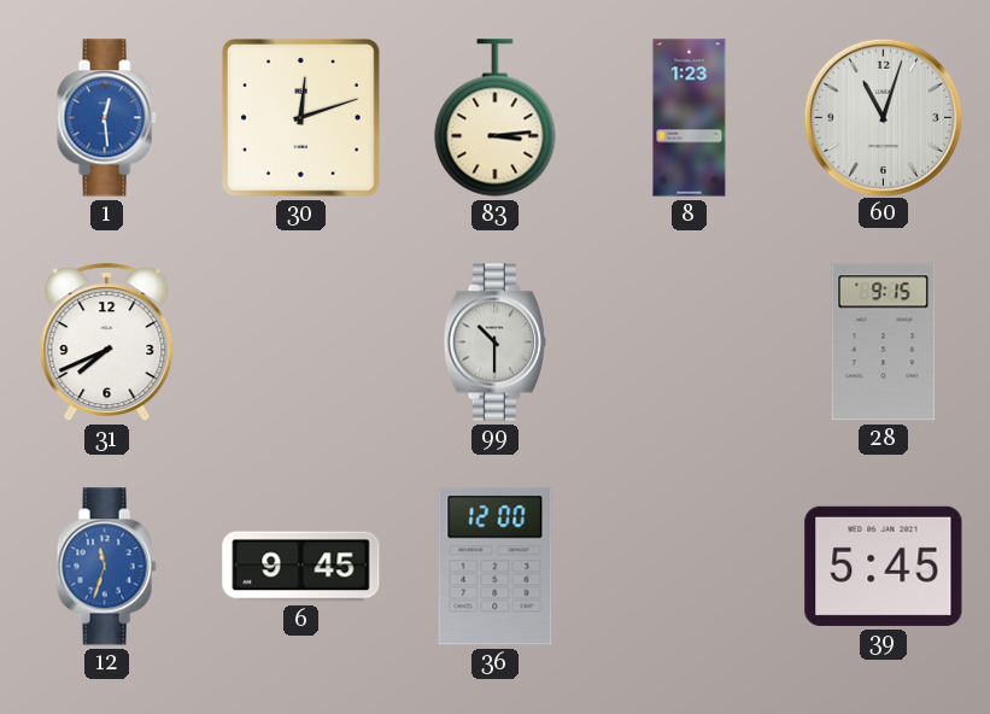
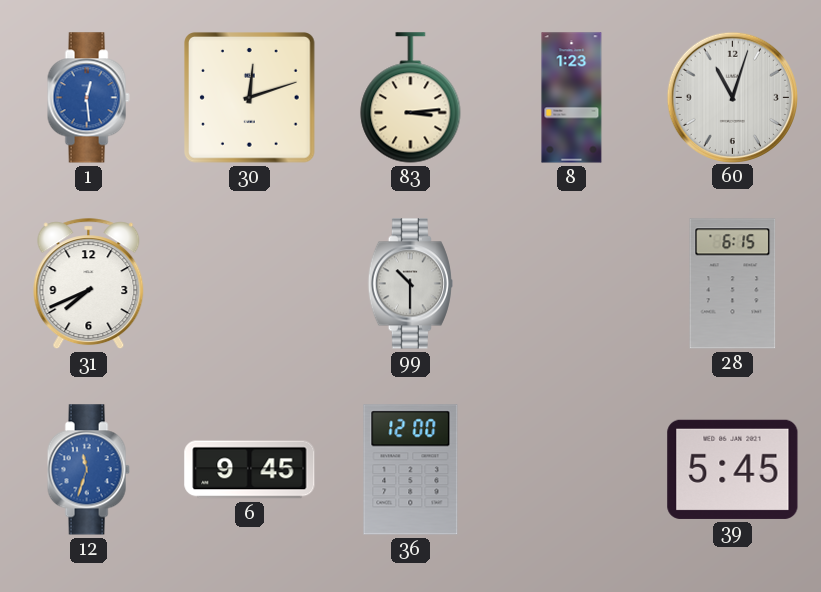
28: 9:15 -> 6:15 (733, 284)
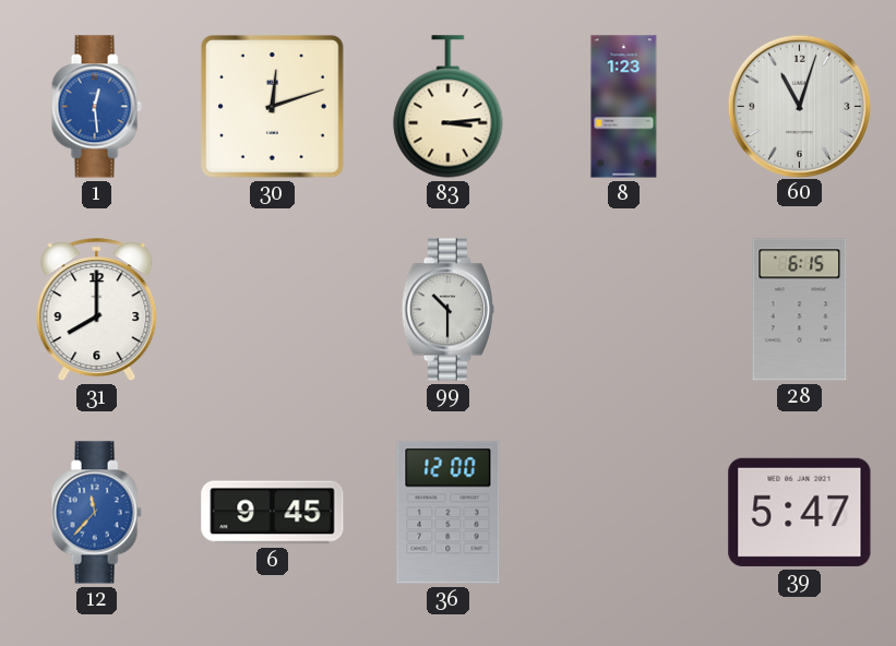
31: 7:41 -> 8:00 (97, 310)
12: 11:33 -> 11:37 (96, 513)
39: 5:45 -> 5:47 (800, 512)
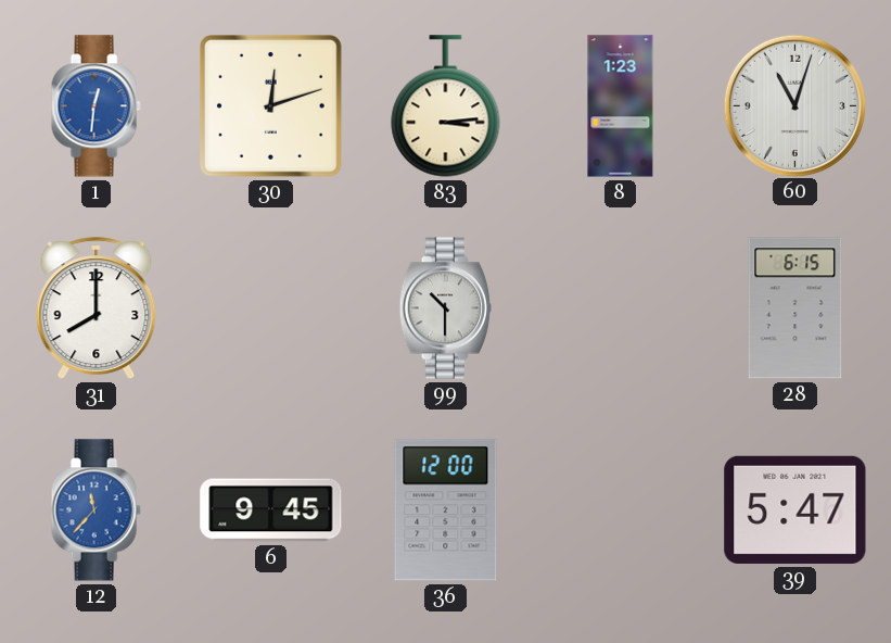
1: 12:29 -> 12:31 (96, 106)
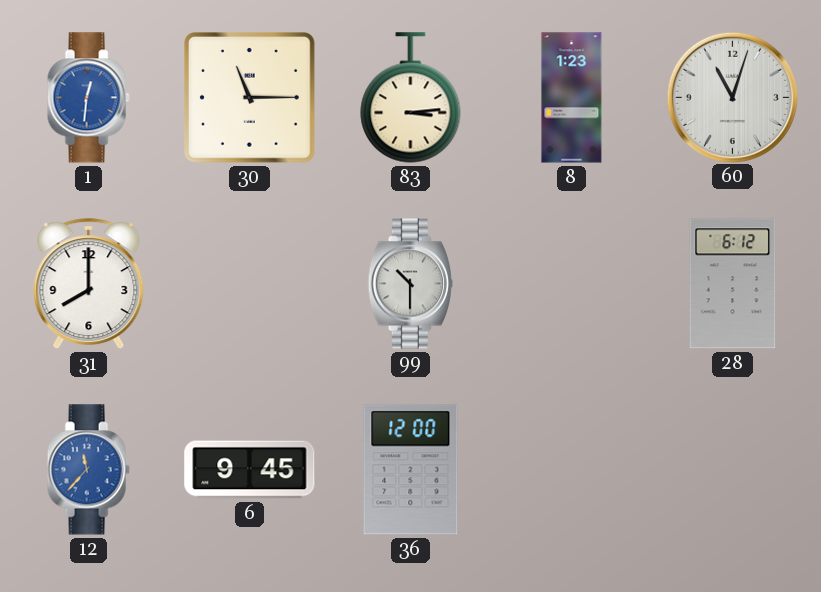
30: 12:12 -> 11:15 (250, 98)
28: 6:15 -> 6:12 (733, 284)
39: 5:47 -> none (795, 509)
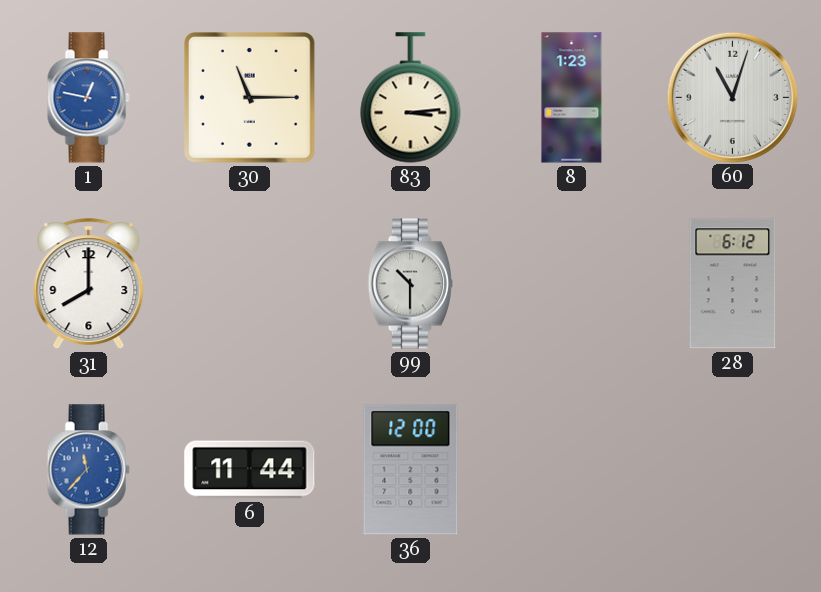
1: 12:31 -> 12:47 (88, 98)
6: 9:45 -> 11:44 (250, 470)
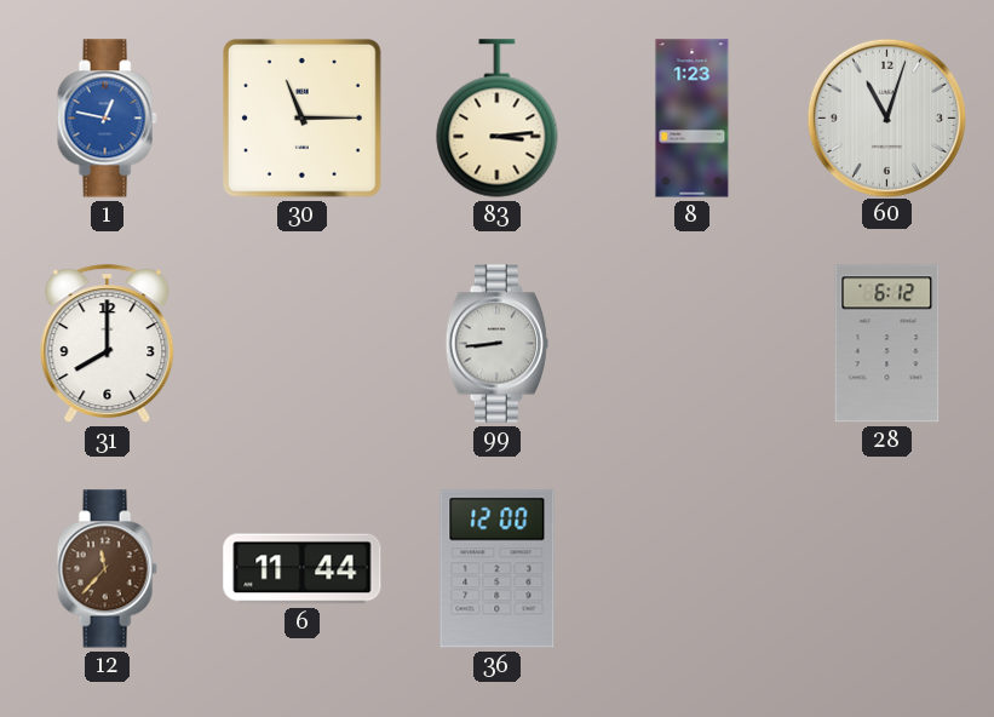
99: 10:30 -> 8:44 (496, 344)
12 dial: blue -> brown (107, 569)
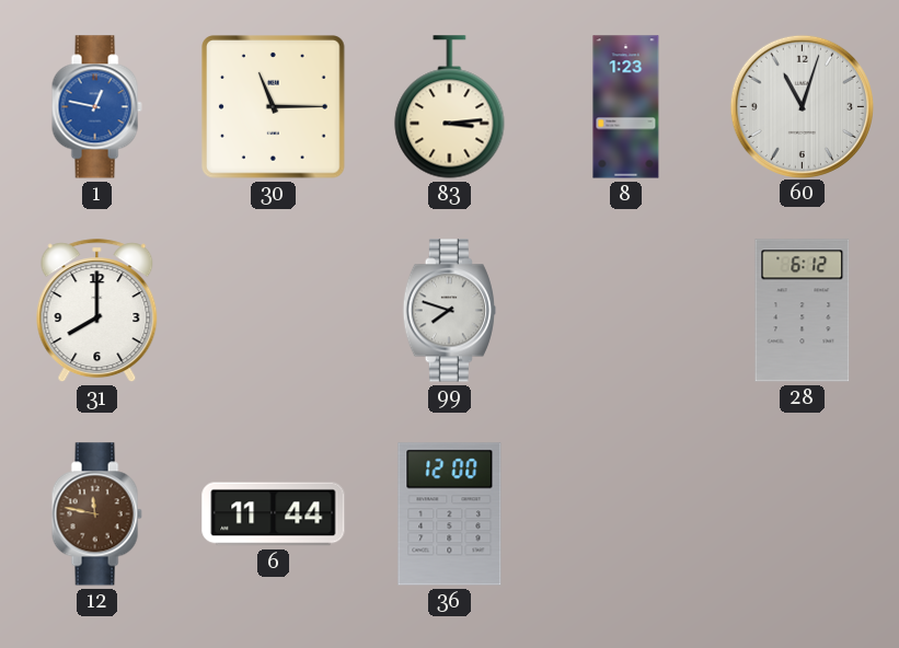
99: 8:44 -> 7:48 (449, 311)
12: 11:37 -> 11:47 (96, 514)
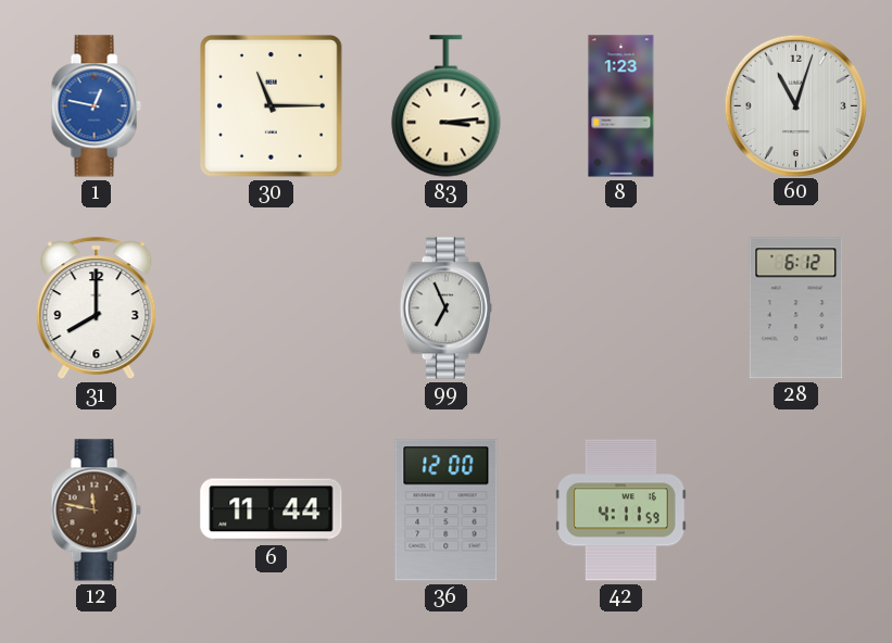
99: 7:48 -> 6:56 (445, 308)
42: none -> 4:11 (621, 510)
